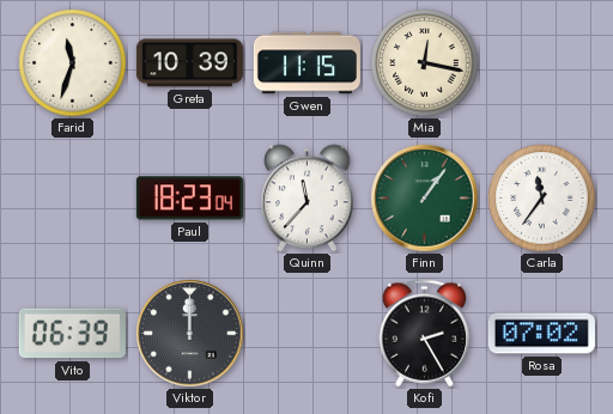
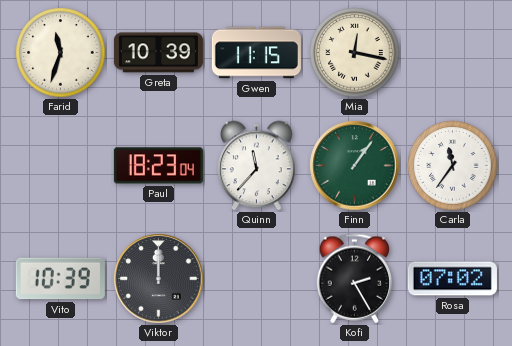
Vito: 06:39 -> 10:39 (60, 279)
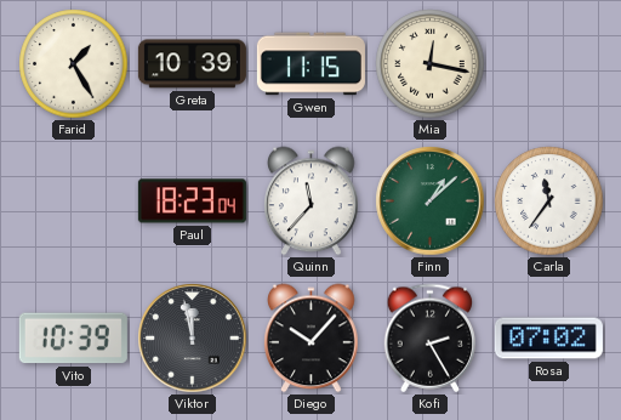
Farid: 11:33 -> 1:25 (74, 64)
Finn: 1:06 -> 1:08 (431, 202)
Viktor: 12:00 -> 11:58 (193, 339)
Diego: none -> 10:07 (312, 339)
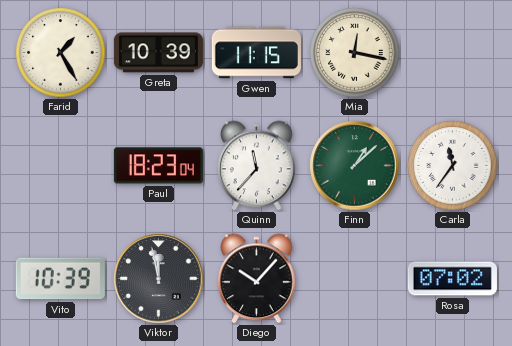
Kofi: 2:25 -> none (431, 339)
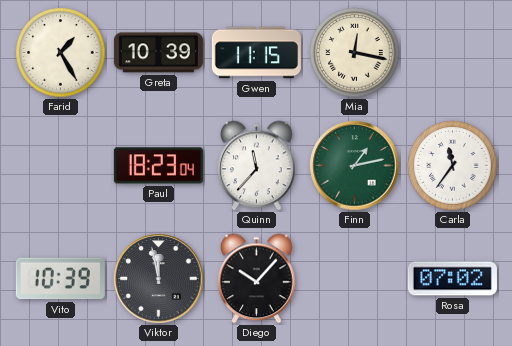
Finn: 1:08 -> 1:13 (355, 166)
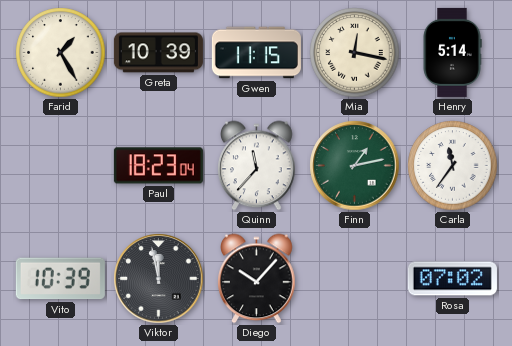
Henry: none -> 5:14 (452, 52)
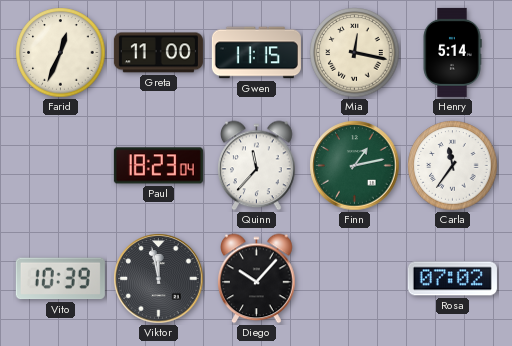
Farid: 1:25 -> 12:34 (61, 53)
Greta: 10:39 -> 11:00 (158, 53)
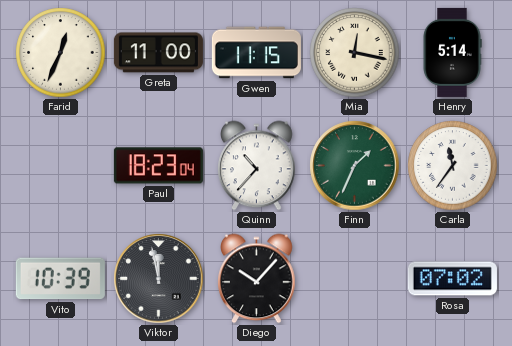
Quinn: 11:37 -> 10:37 (257, 166)
Finn: 1:13 -> 1:34 (355, 166)
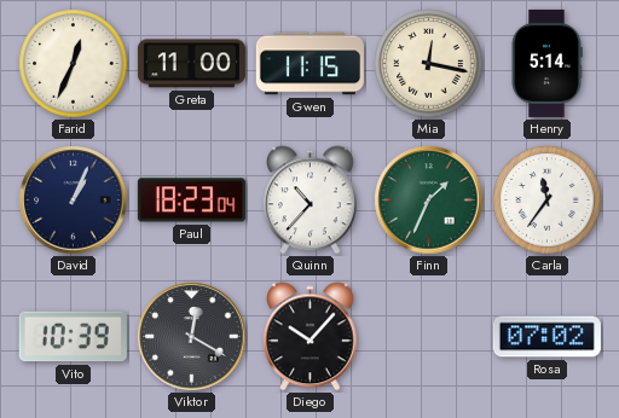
David: none -> 1:04 (74, 201)
Viktor: 11:58 -> 12:20 (192, 337)
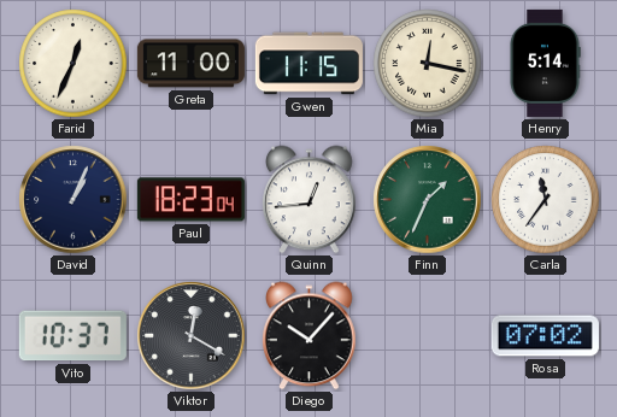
Quinn: 10:37 -> 12:44 (310, 200)
Vito: 10:39 -> 10:37 (72, 336)
